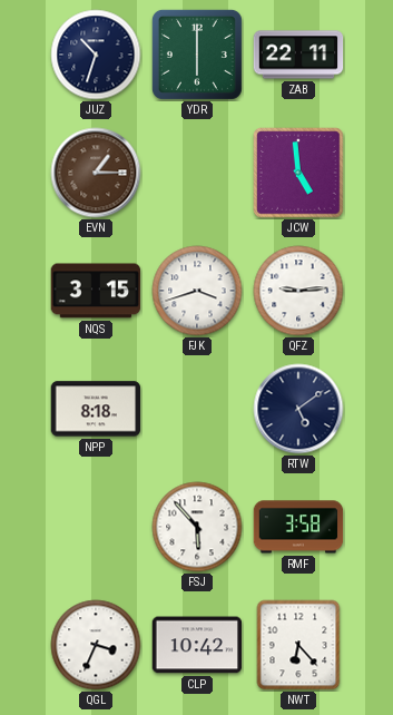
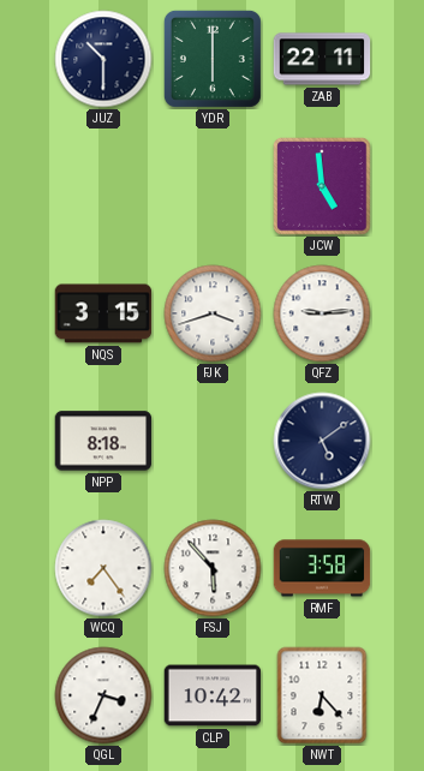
JUZ: 10:33 -> 10:30 (103, 59)
EVN: 1:15 -> none (96, 173)
WCQ: none -> 7:24 (103, 568)
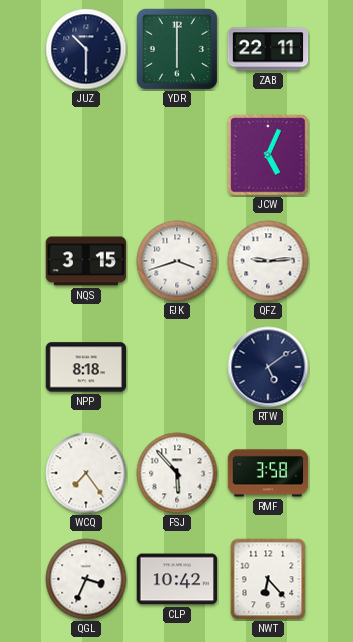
JCW: 4:59 -> 5:04 (268, 155)
